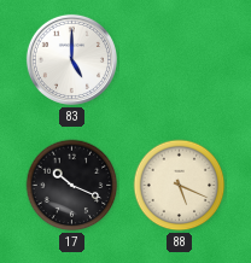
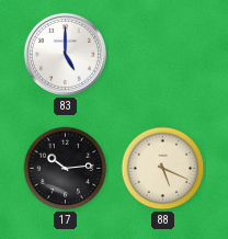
17: 10:19 -> 10:14 (66, 169)
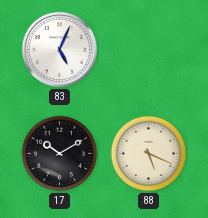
83: 5:00 -> 5:04 (59, 49)
17: 10:14 -> 10:10 (60, 154)
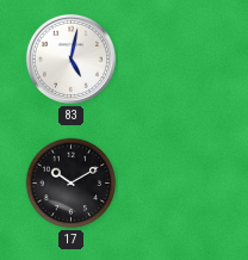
83: 5:04 -> 5:02 (70, 58)
88: 5:19 -> none (149, 154)
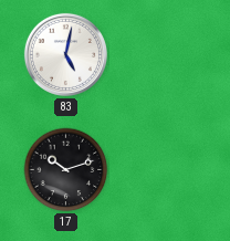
17: 10:10 -> 10:12 (66, 170)
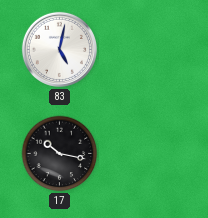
17: 10:12 -> 10:17 (60, 154)
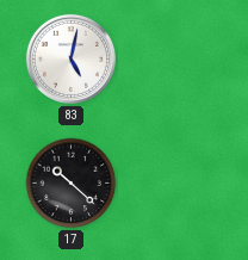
17: 10:17 -> 10:22 (72, 184)
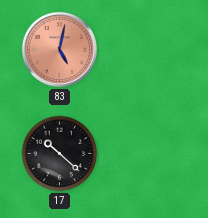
83 dial: white -> salmon (59, 49)
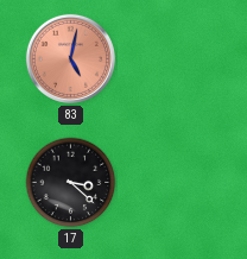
17: 10:22 -> 3:22 (71, 183)
